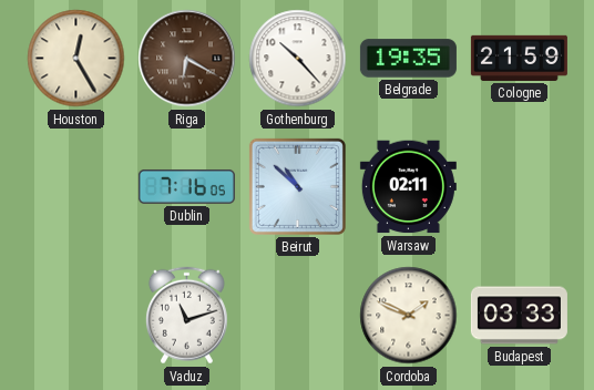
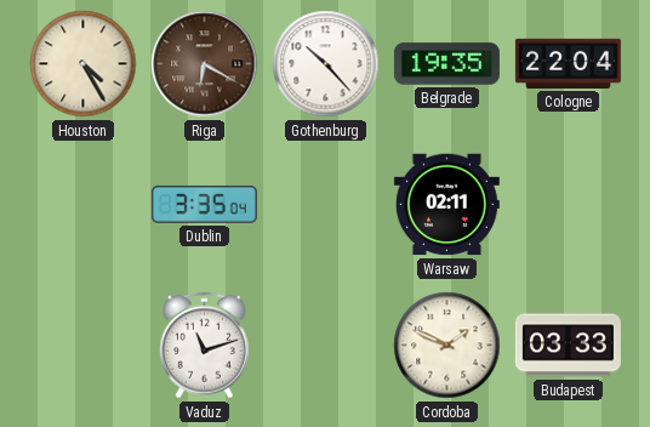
Houston: 12:25 -> 4:25 (84, 64)
Cologne: 21:59 -> 22:04 (568, 63)
Dublin: 7:16 -> 3:35 (204, 204)
Beirut: 10:52 -> none (297, 186)
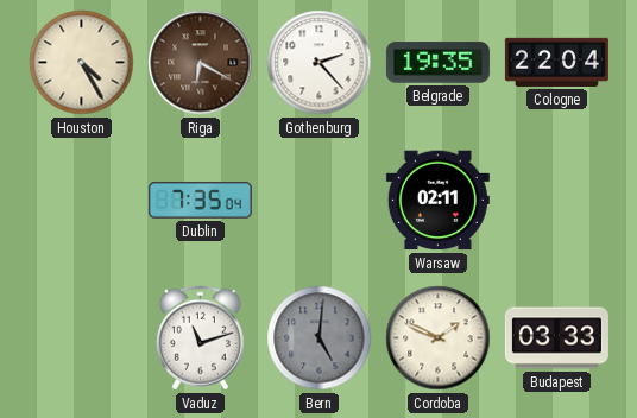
Gothenburg: 10:23 -> 2:23 (320, 63)
Dublin: 3:35 -> 7:35 (200, 199)
Bern: none -> 5:01 (320, 338)
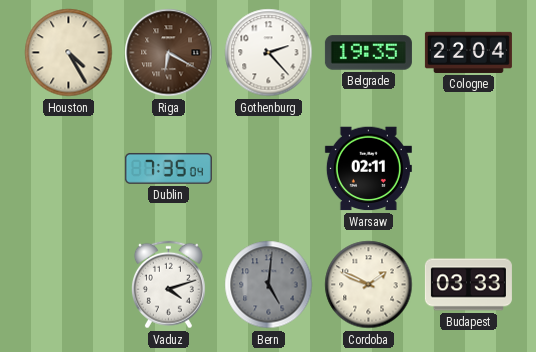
Vaduz: 11:12 -> 4:12 (168, 285)
